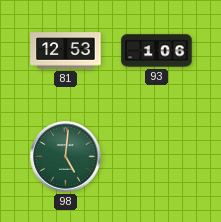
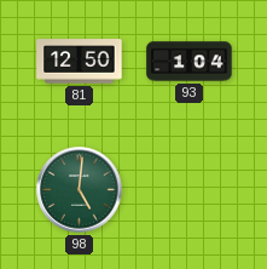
81: 12:53 -> 12:50 (80, 62)
93: 1:06 -> 1:04 (190, 62)
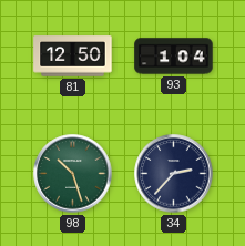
98: 5:01 -> 10:27 (73, 174)
34: none -> 2:37 (174, 174)
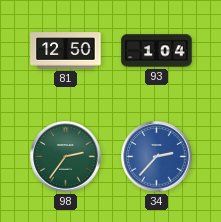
98: 10:27 -> 2:36 (66, 157)
34 dial: navy -> blue (157, 157)
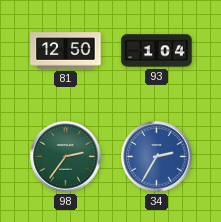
34: 2:37 -> 2:35 (157, 157)
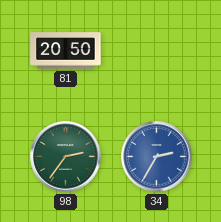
81: 12:50 -> 20:50 (66, 51)
93: 1:04 -> none (157, 51)
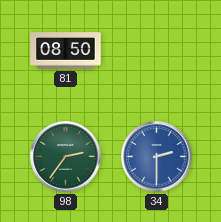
81: 20:50 -> 08:50 (66, 51)
34: 2:35 -> 2:30 (157, 157)
